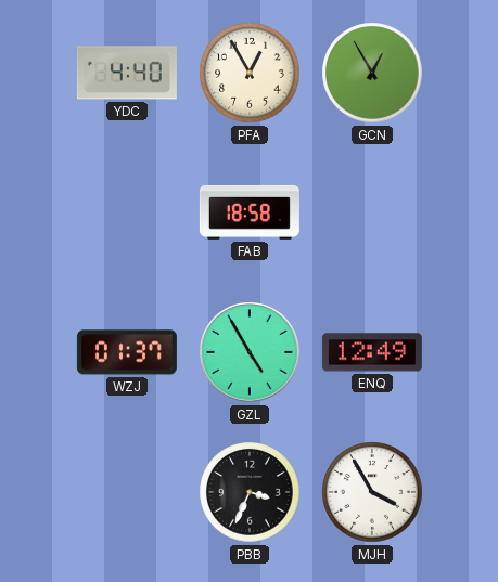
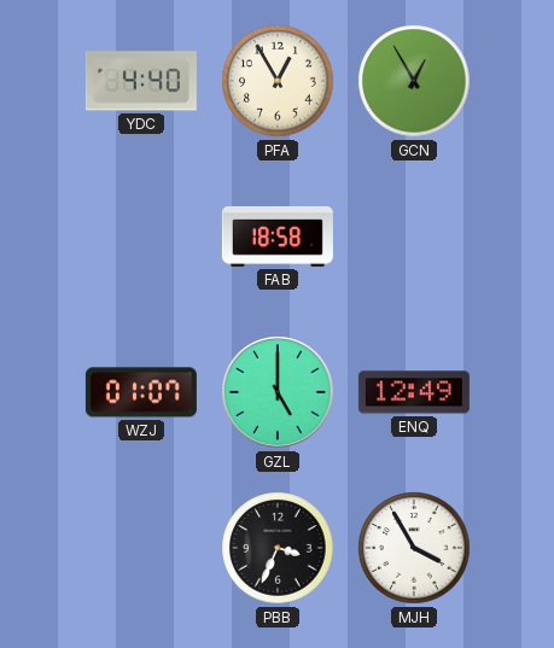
WZJ: 01:37 -> 01:07 (141, 392)
GZL: 4:55 -> 5:00 (278, 392)
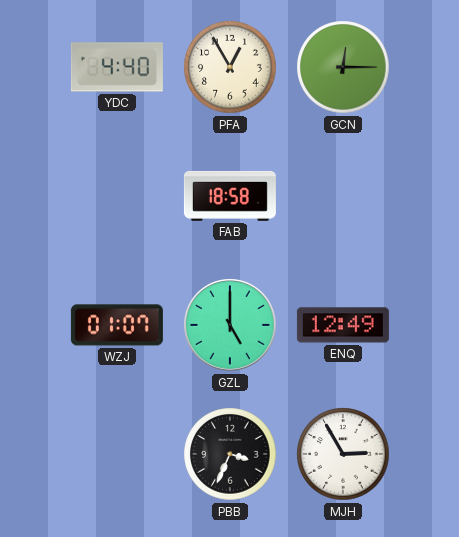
GCN: 12:55 -> 12:15 (343, 67)
MJH: 3:55 -> 2:55 (343, 454)
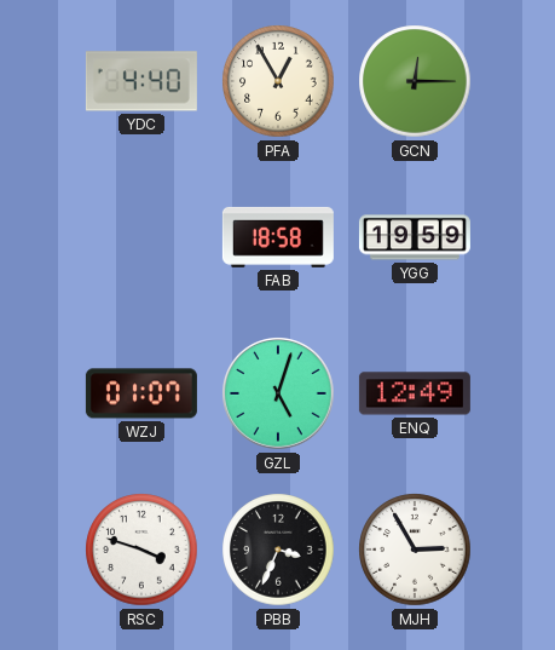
YGG: none -> 19:59 (415, 237)
GZL: 5:00 -> 5:03 (278, 393)
RSC: none -> 3:48 (141, 550)
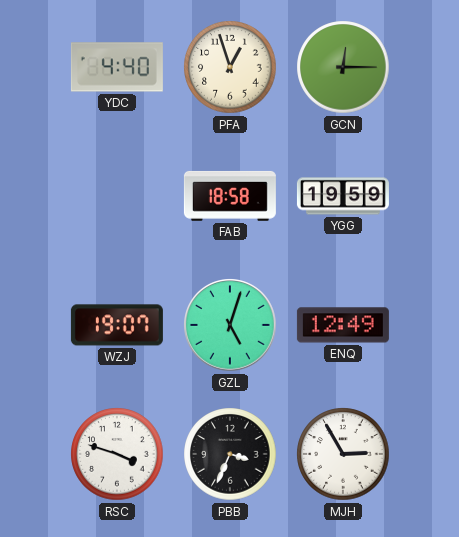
PFA: 12:55 -> 12:57 (230, 67)
WZJ: 01:07 -> 19:07 (117, 325)
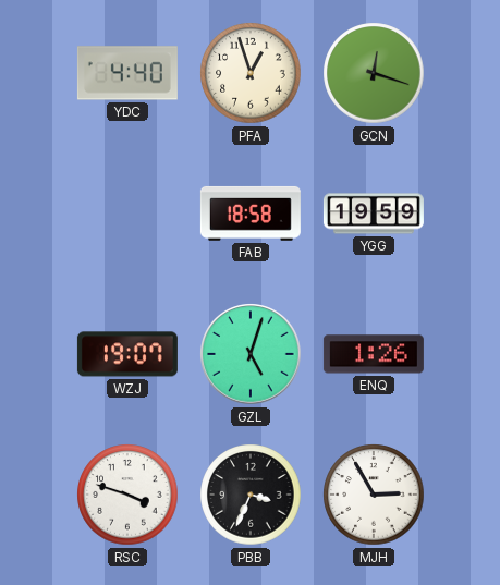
GCN: 12:15 -> 12:18 (374, 73)
ENQ: 12:49 -> 1:26 (374, 354)
